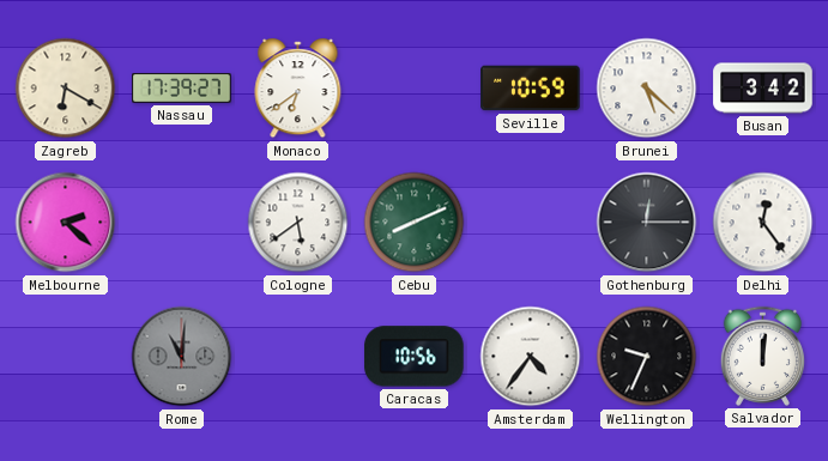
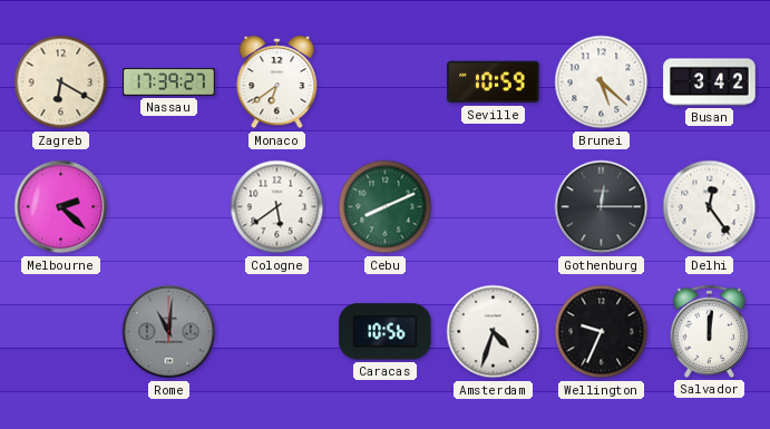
Amsterdam: 4:36 -> 4:33 (494, 332)
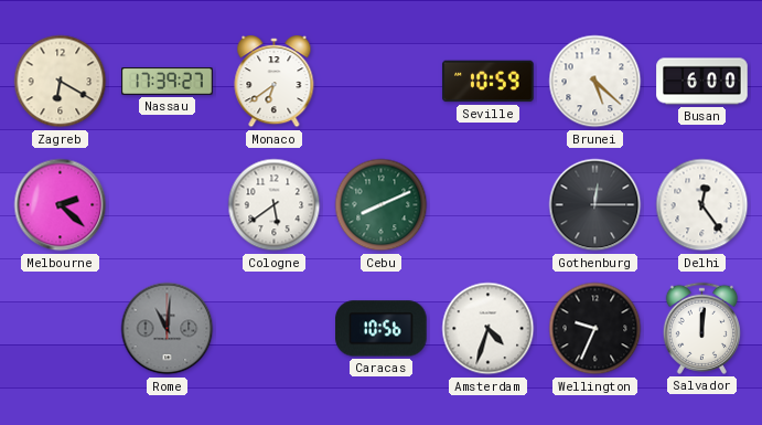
Busan: 3:42 -> 6:00 (702, 82)
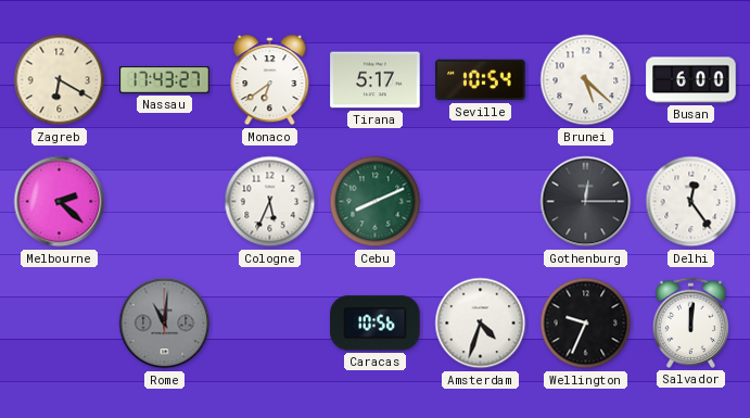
Nassau: 17:39 -> 17:43 (165, 80)
Tirana: none -> 5:17 (376, 80)
Seville: 10:59 -> 10:54 (481, 80)
Cologne: 5:39 -> 5:34 (270, 202)
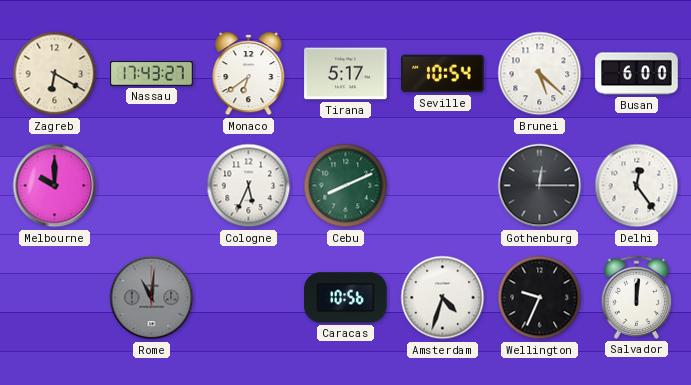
Melbourne: 2:22 -> 10:00 (55, 186)
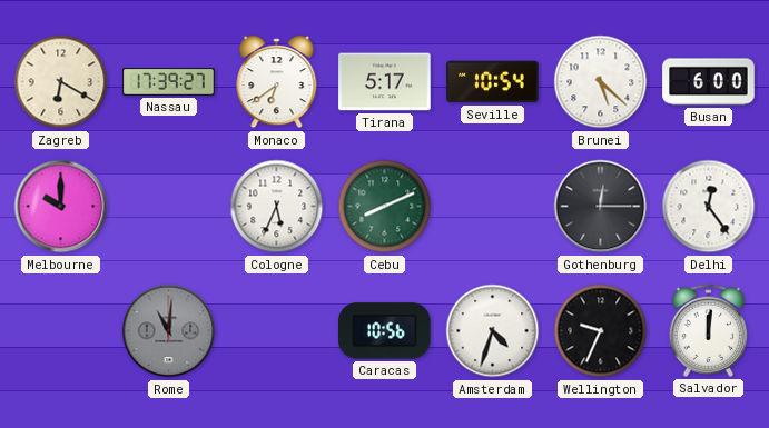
Nassau: 17:43 -> 17:39 (169, 82)
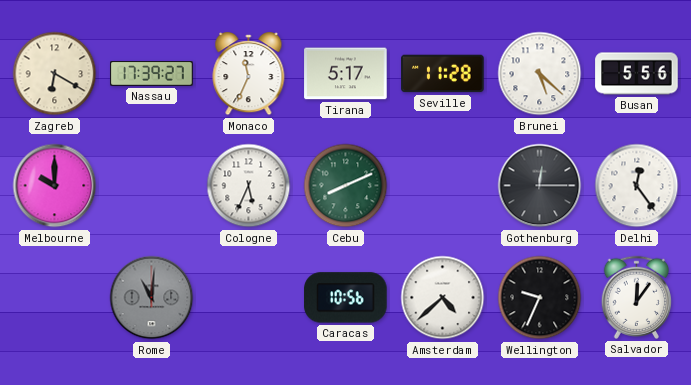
Monaco: 6:39 -> 11:34 (249, 74)
Seville: 10:54 -> 11:28 (443, 74)
Busan: 6:00 -> 5:56 (637, 74)
Amsterdam: 4:33 -> 4:38 (443, 298)
Salvador: 12:01 -> 12:06 (636, 297)
